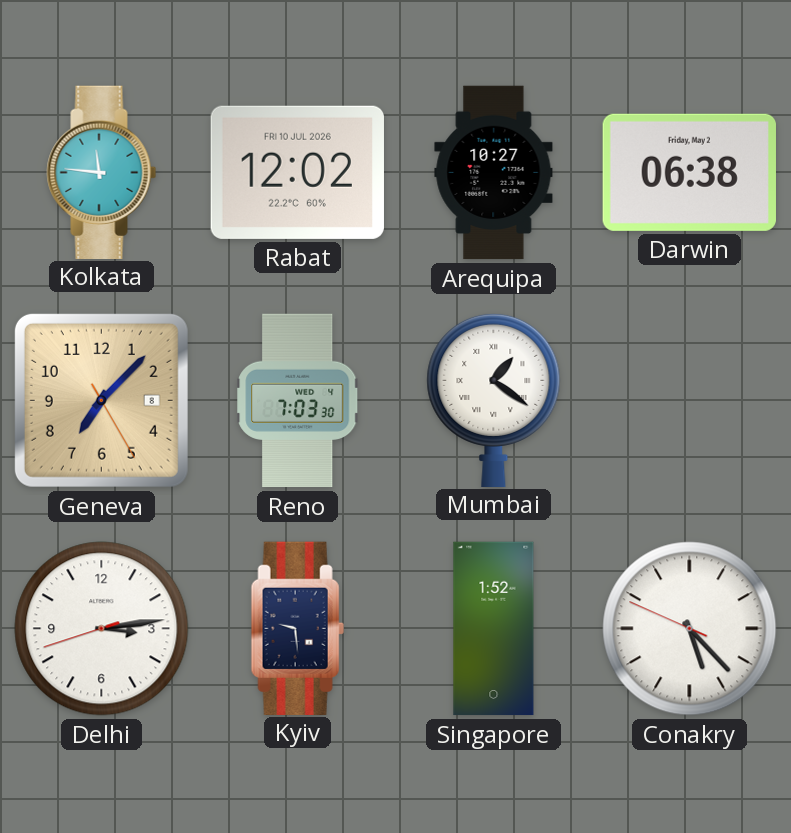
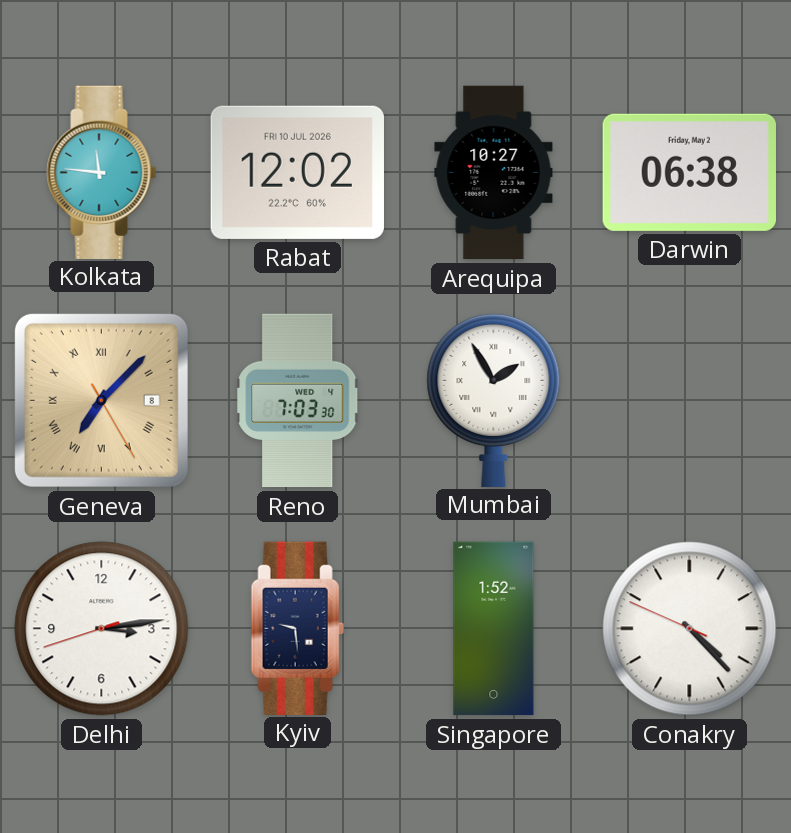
Geneva numerals: Arabic -> Roman (101, 400)
Mumbai: 1:21 -> 1:55 (494, 399)
Conakry: 5:22 -> 4:22 (690, 629)
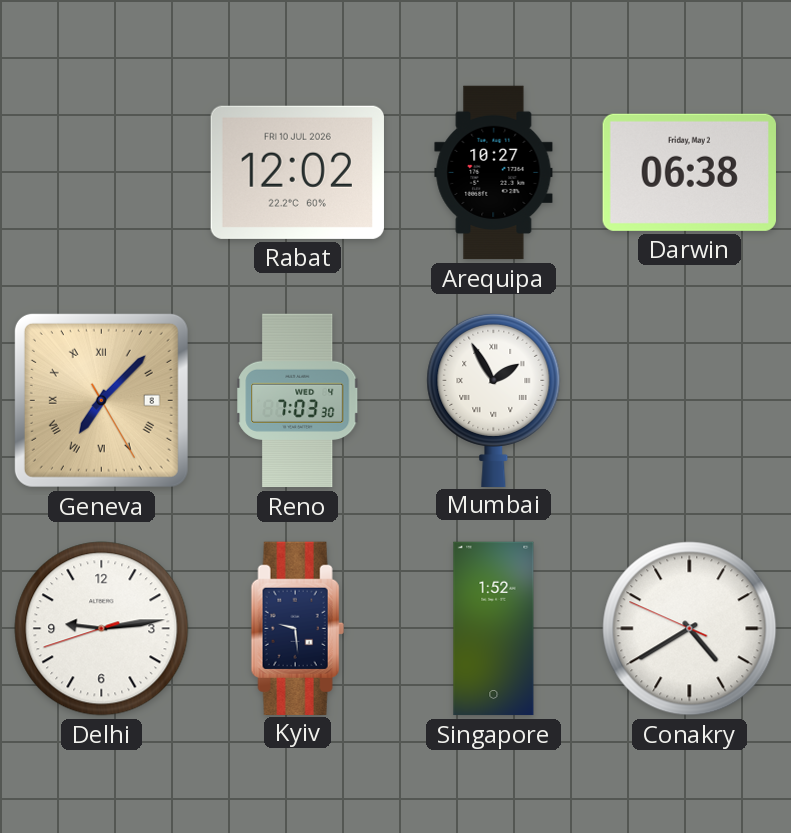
Kolkata: 11:46 -> none (102, 172)
Delhi: 3:13 -> 9:13 (102, 629)
Conakry: 4:22 -> 4:39 (690, 629)
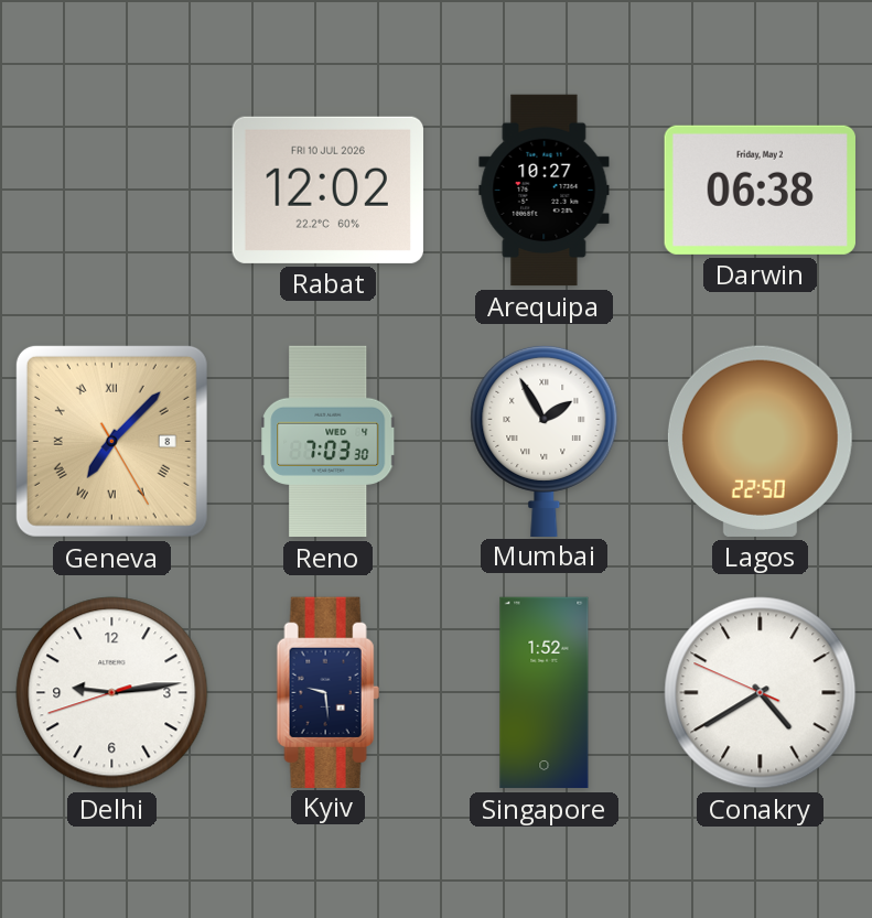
Lagos: none -> 22:50 (760, 441)
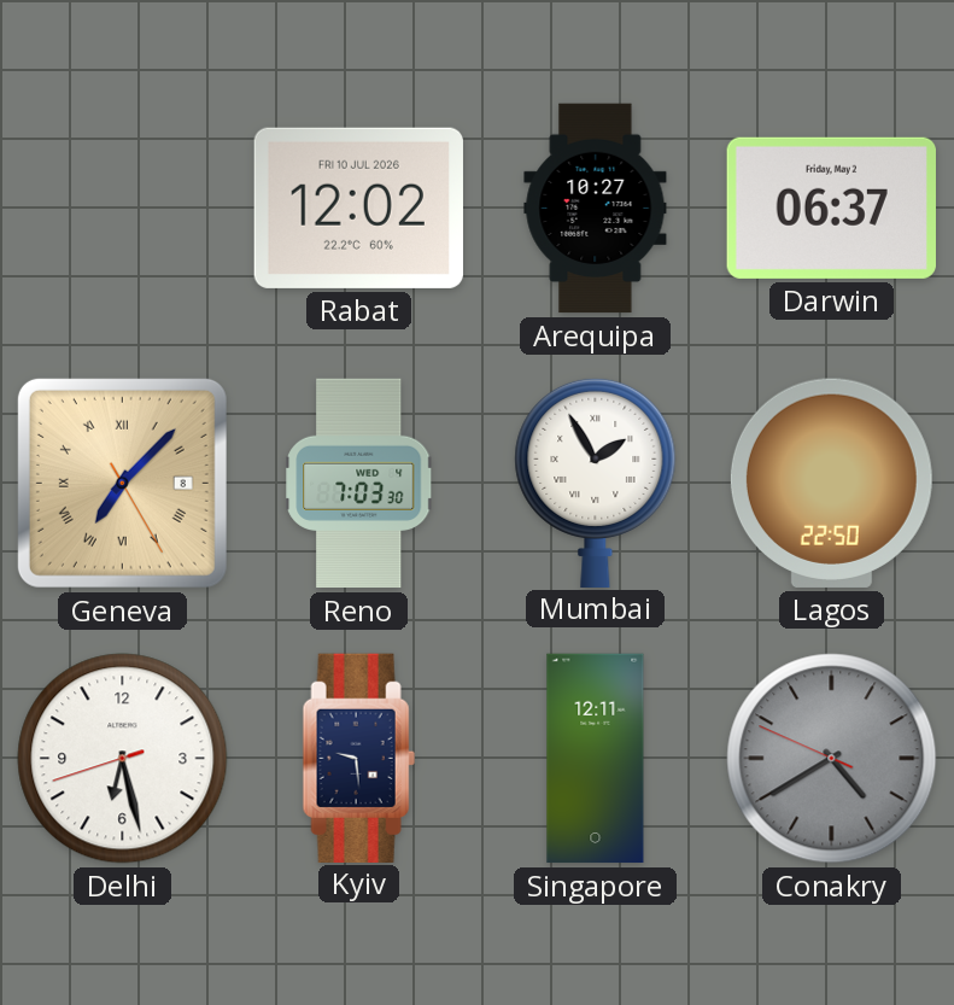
Darwin: 06:38 -> 06:37 (831, 208)
Delhi: 9:13 -> 6:27 (123, 759)
Singapore: 1:52 -> 12:11 (596, 759)
Conakry dial: white -> grey (832, 759)
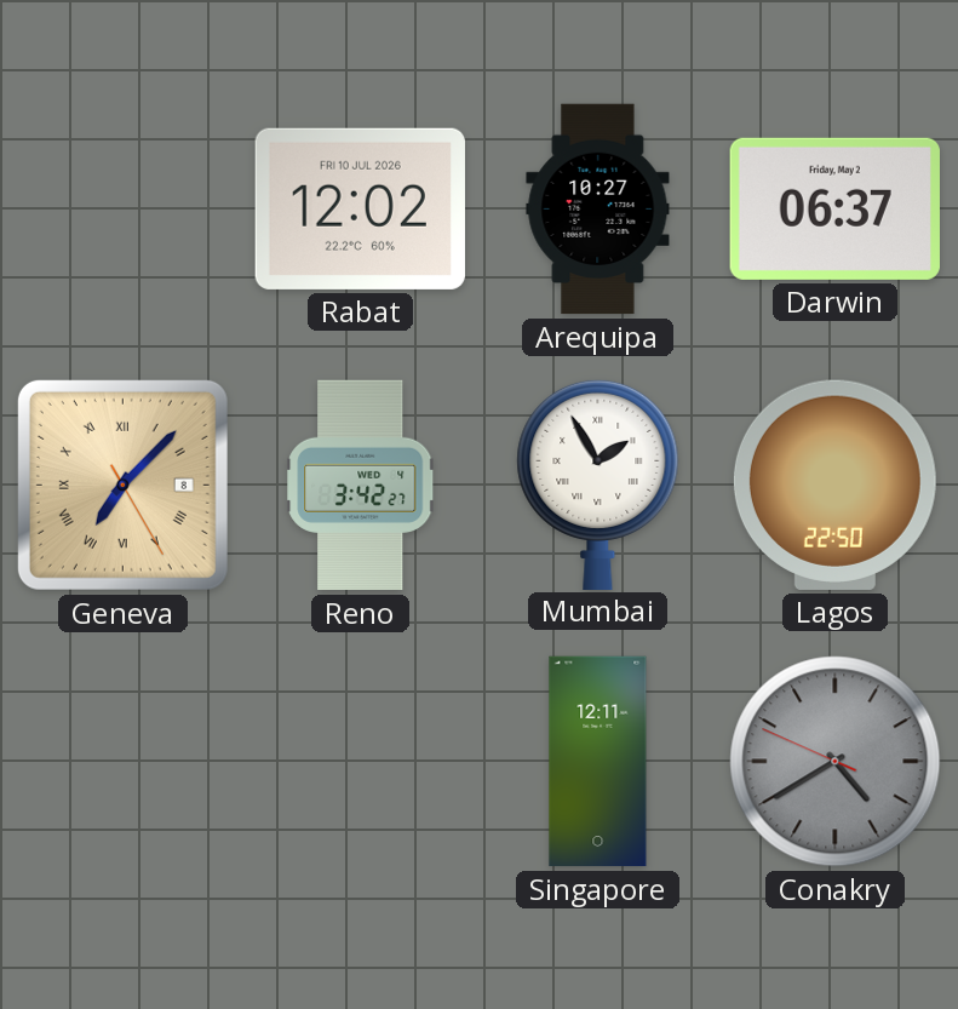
Reno: 7:03 -> 3:42 (361, 486)
Delhi: 6:27 -> none (123, 759)
Kyiv: 9:29 -> none (358, 758)
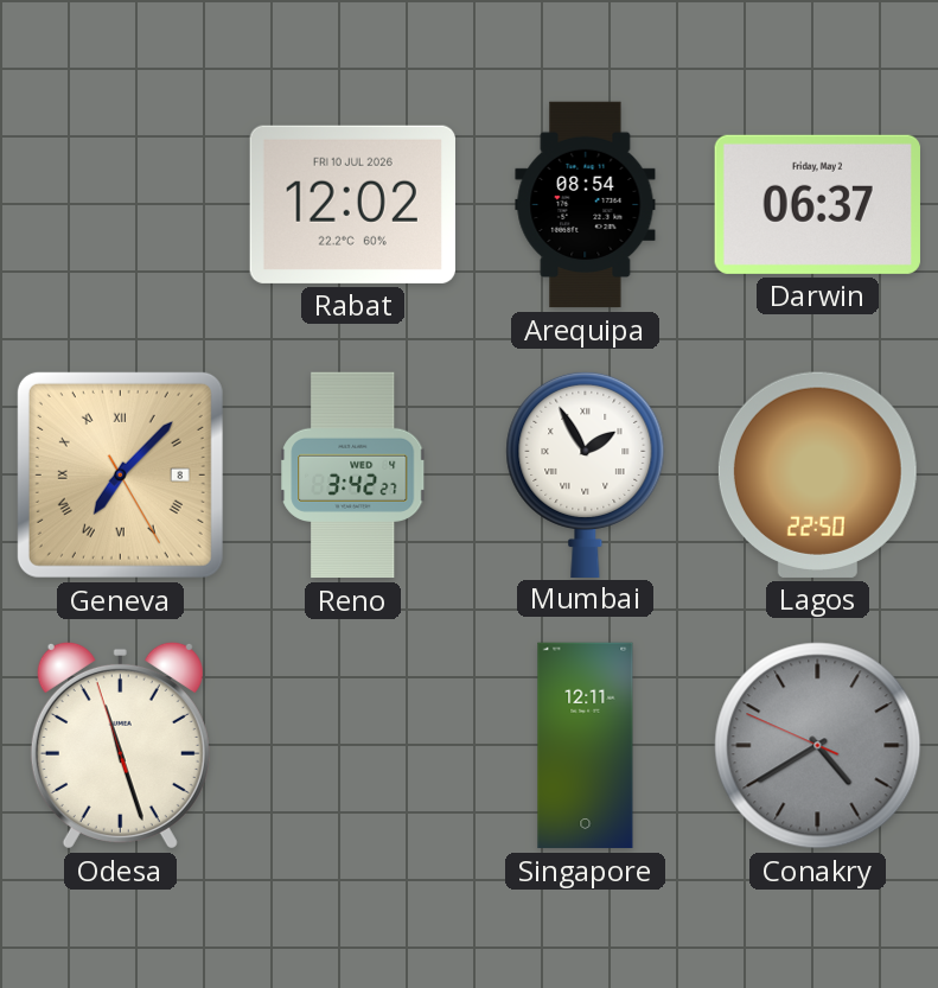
Arequipa: 10:27 -> 08:54 (586, 205)
Odesa: none -> 11:26 (120, 745)
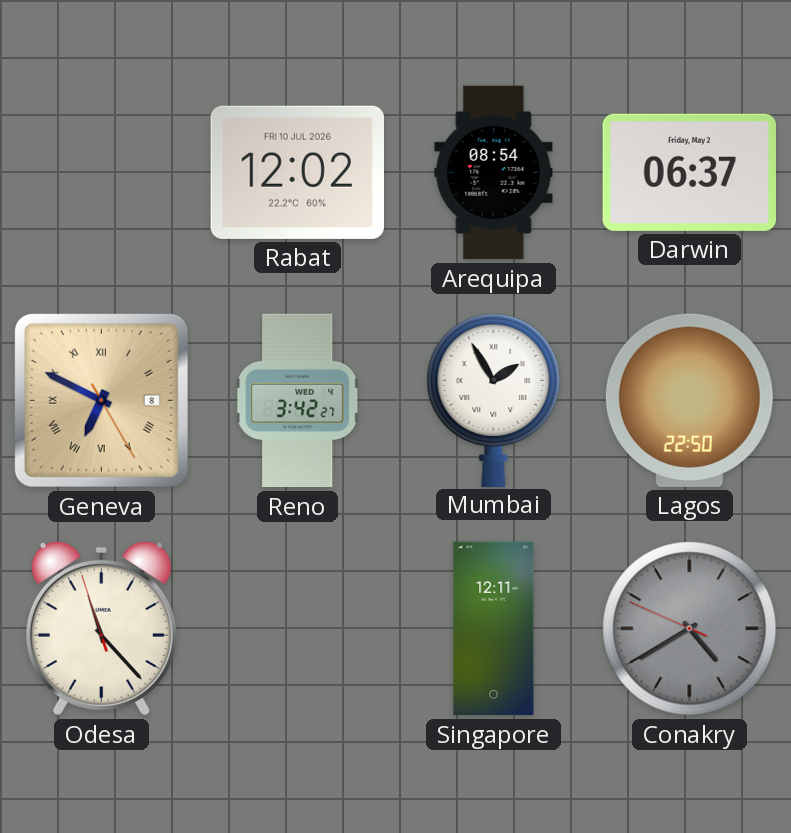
Geneva: 7:07 -> 6:49 (101, 400)
Odesa: 11:26 -> 11:22 (101, 628)
